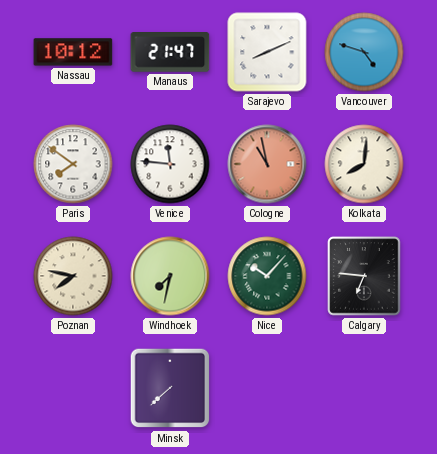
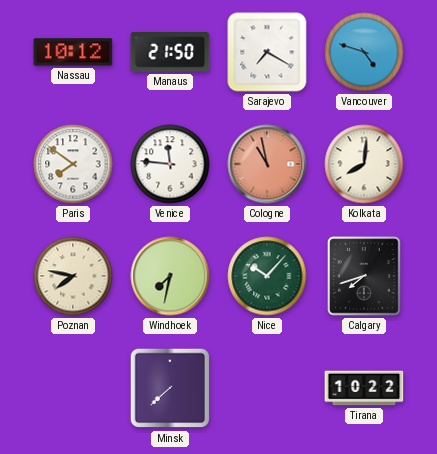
Manaus: 21:47 -> 21:50 (170, 52)
Sarajevo: 8:11 -> 7:20 (267, 52)
Calgary: 6:46 -> 7:42 (364, 276)
Tirana: none -> 10:22 (364, 388)
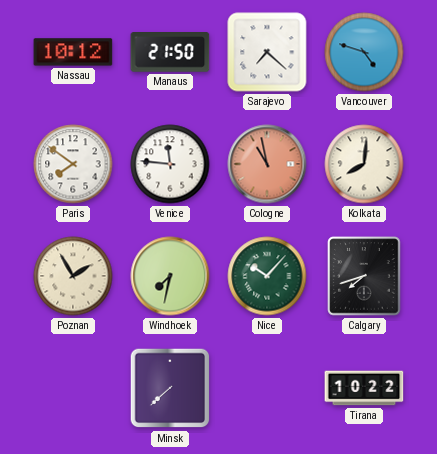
Sarajevo: 7:20 -> 7:22 (267, 52)
Poznan: 7:47 -> 1:55 (73, 276)
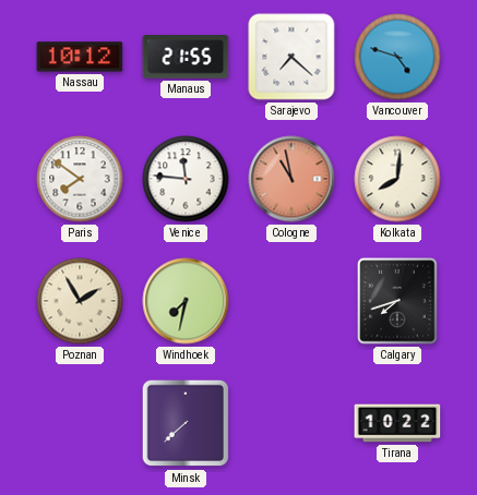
Manaus: 21:50 -> 21:55 (186, 57)
Nice: 10:07 -> none (267, 276)
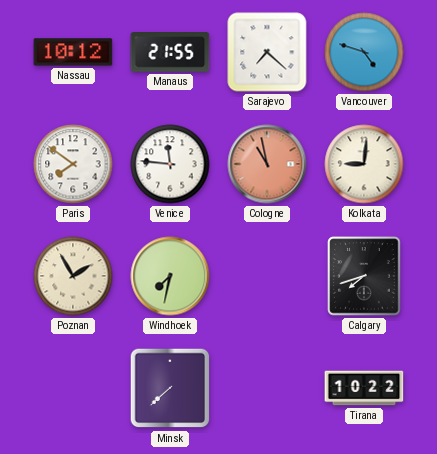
Kolkata: 8:01 -> 9:01 (364, 164)
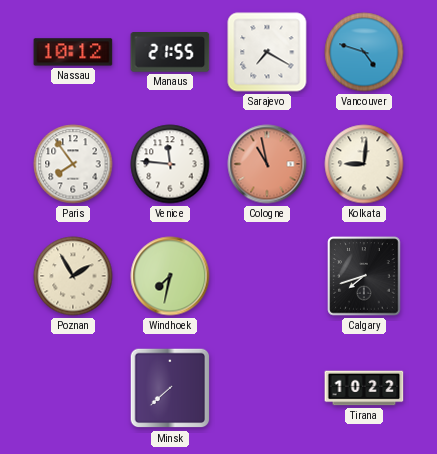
Sarajevo: 7:22 -> 7:20 (267, 52)
Paris: 7:51 -> 7:54 (73, 164)
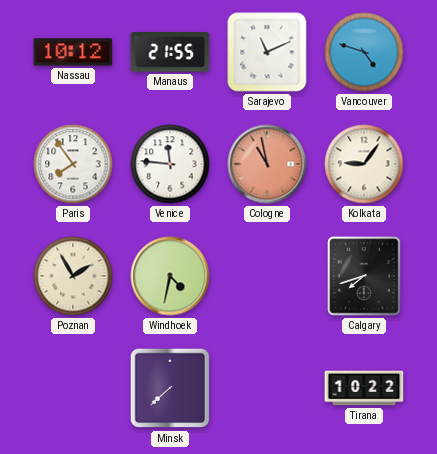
Sarajevo: 7:20 -> 11:11 (267, 52)
Kolkata: 9:01 -> 9:06 (364, 164)
Windhoek: 7:32 -> 4:32 (170, 276)
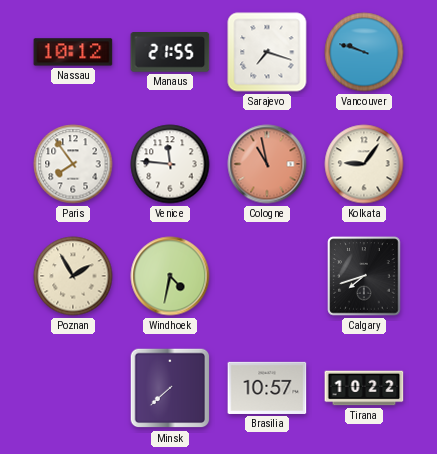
Sarajevo: 11:11 -> 7:18 (267, 52)
Vancouver: 4:48 -> 9:48 (364, 52)
Brasilia: none -> 10:57 (267, 388)
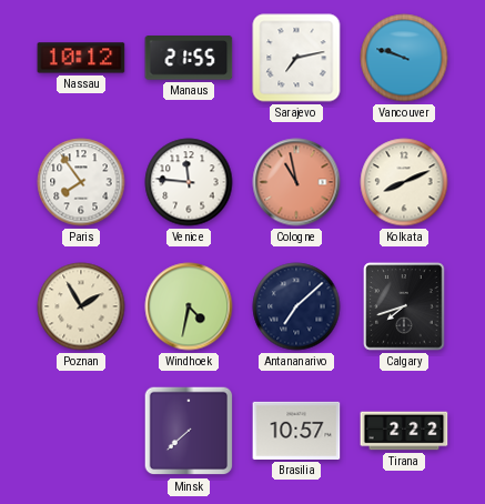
Sarajevo: 7:18 -> 7:13 (296, 58)
Kolkata: 9:06 -> 8:11 (404, 182)
Antananarivo: none -> 7:08 (296, 306)
Tirana: 10:22 -> 2:22 (404, 431)
